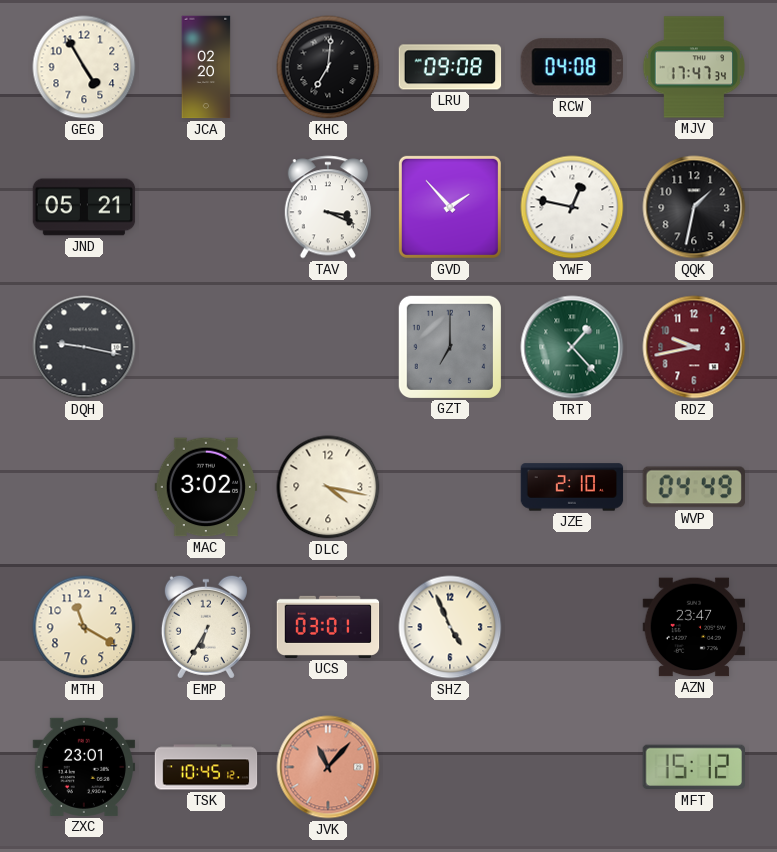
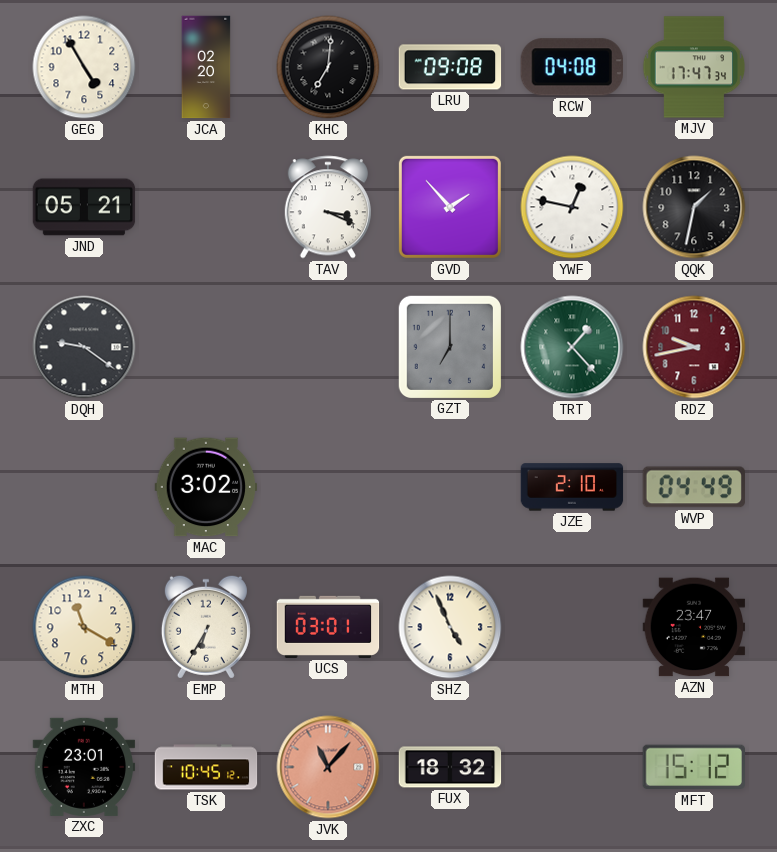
DQH: 9:17 -> 9:21 (84, 347)
DLC: 4:17 -> none (328, 487)
FUX: none -> 18:32 (450, 767)
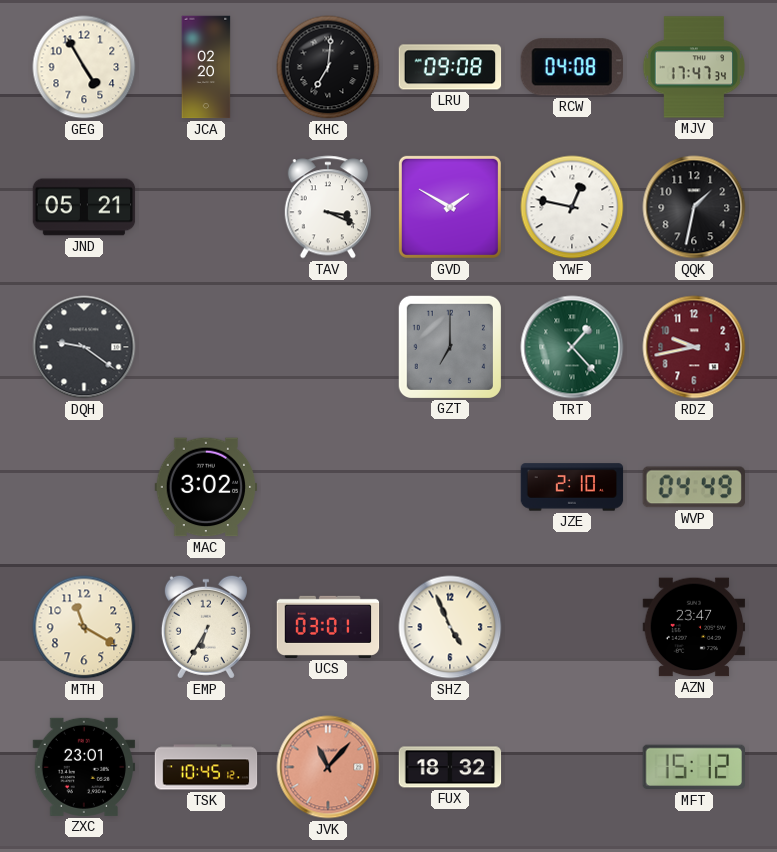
GVD: 1:53 -> 1:50 (450, 207)
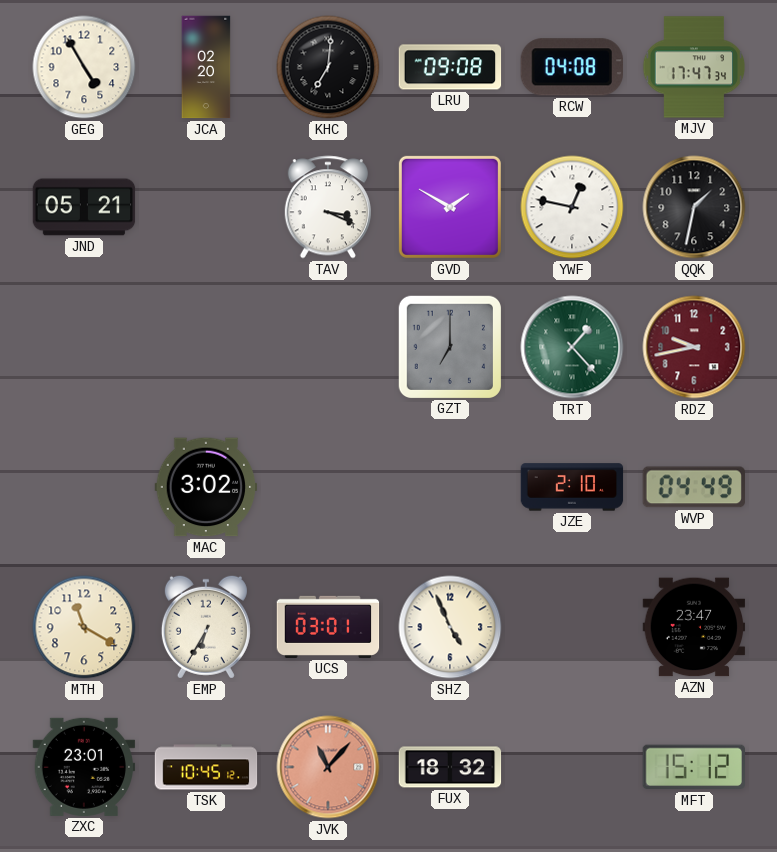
DQH: 9:21 -> none (84, 347)
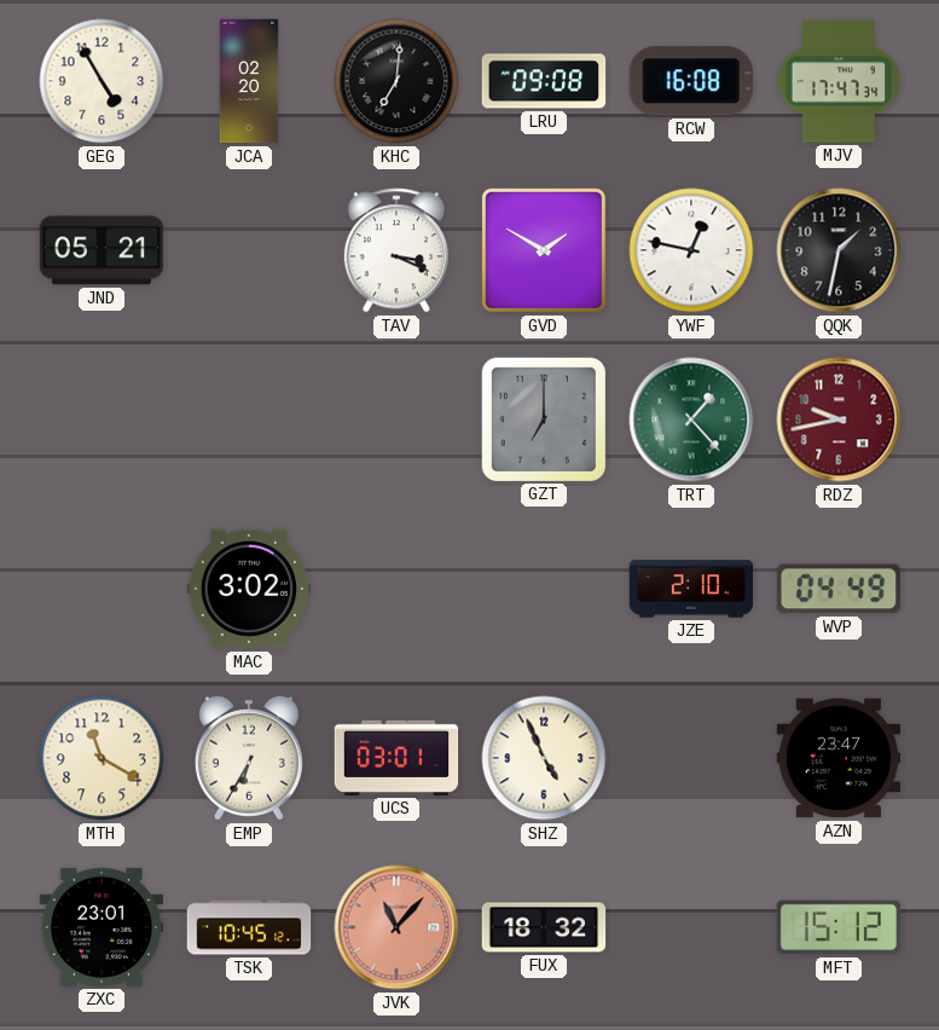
RCW: 04:08 -> 16:08 (691, 81)
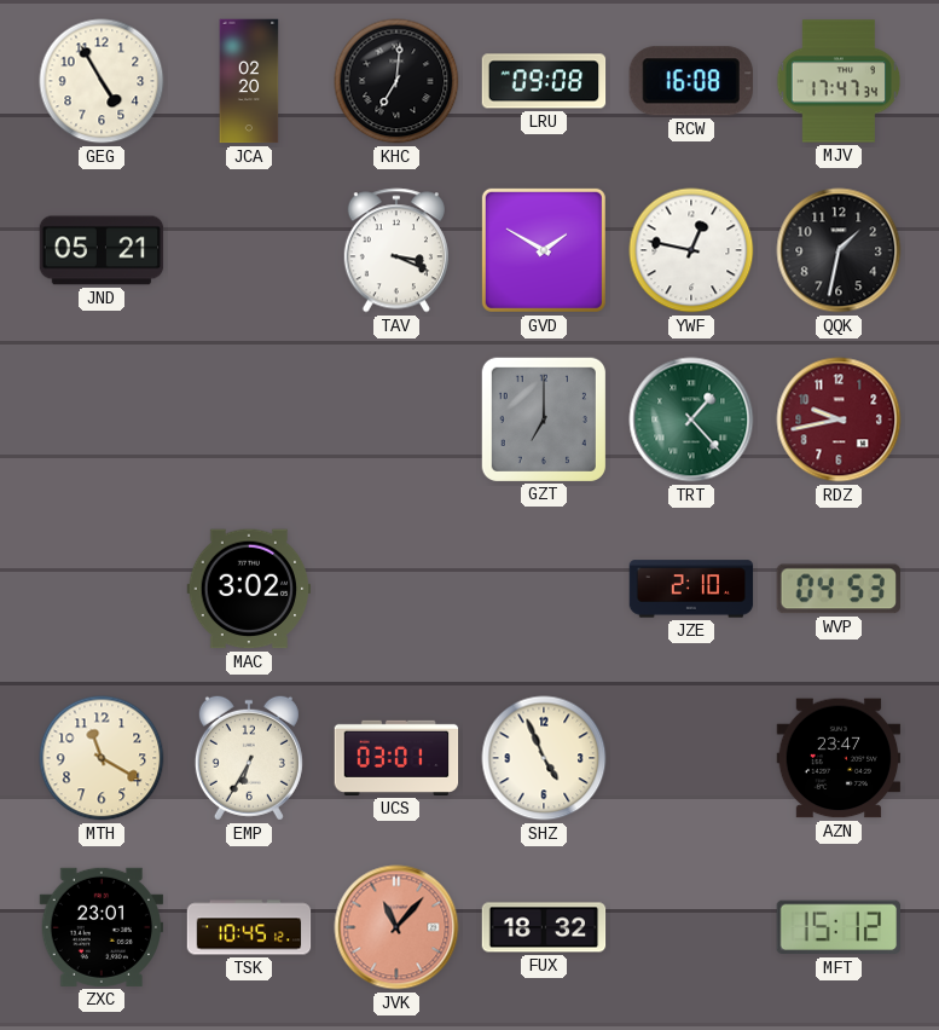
WVP: 04:49 -> 04:53 (839, 589)
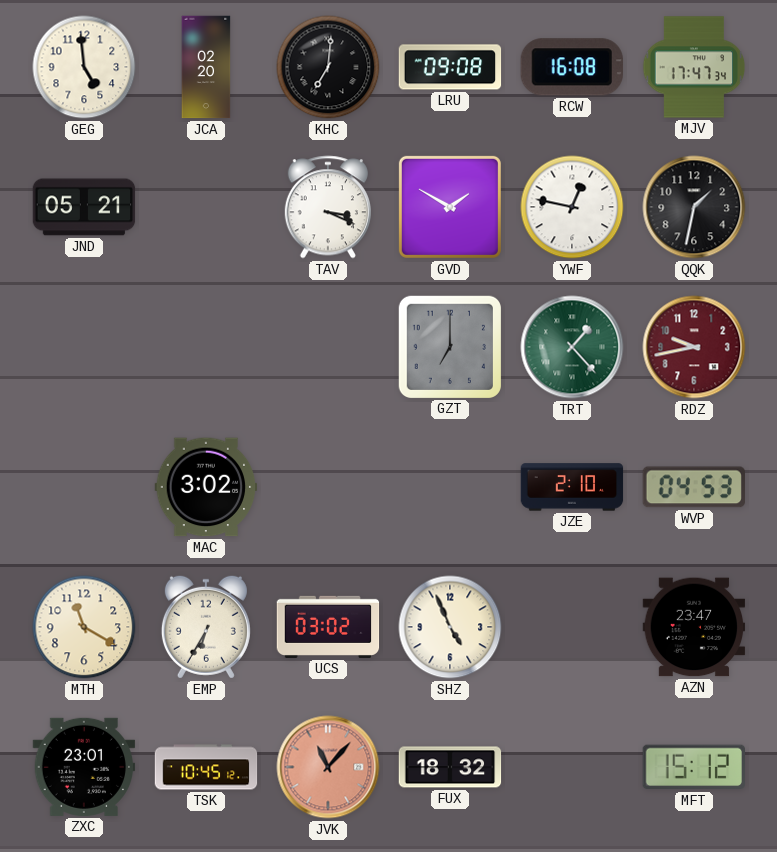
GEG: 4:55 -> 4:59 (84, 67)
UCS: 03:01 -> 03:02 (328, 627)
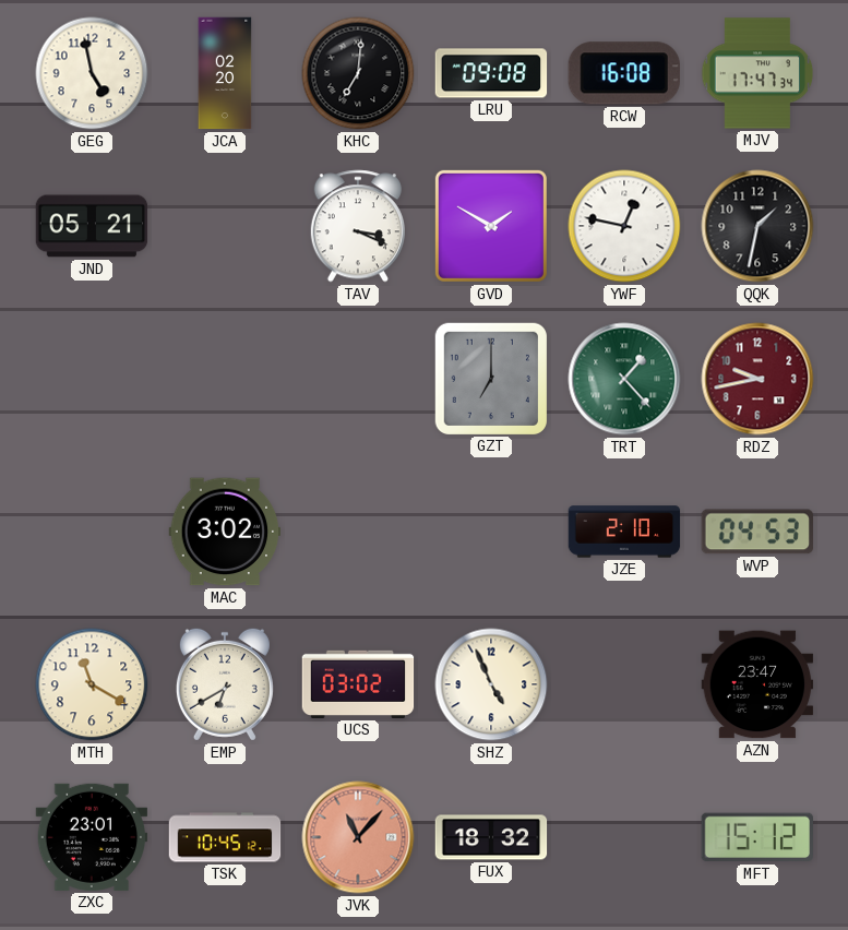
GEG: 4:59 -> 4:58 (92, 73)
EMP: 6:35 -> 6:40 (225, 684)
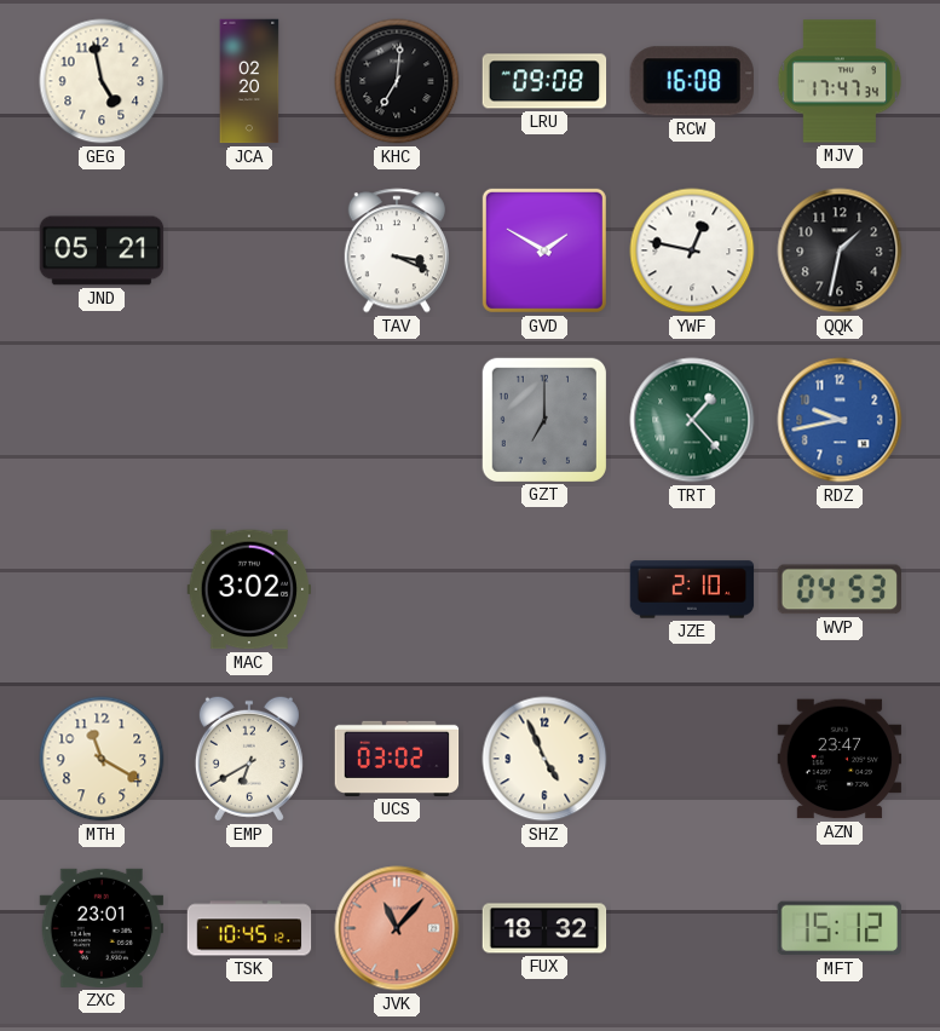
RDZ dial: burgundy -> blue (840, 420)
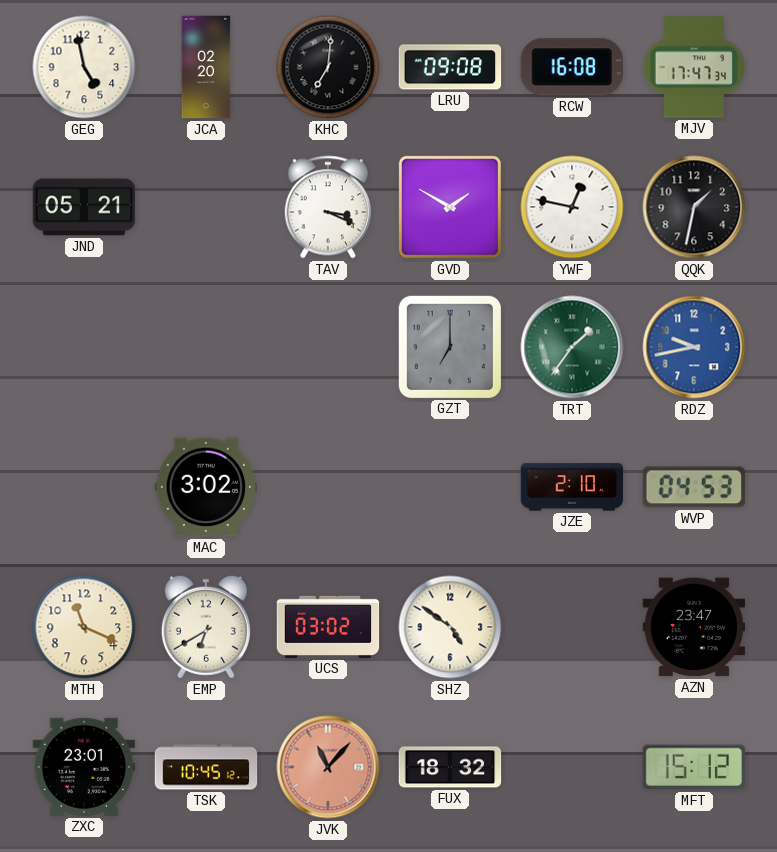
TRT: 1:23 -> 1:36 (572, 347)
MTH: 11:20 -> 11:19 (84, 627)
SHZ: 4:56 -> 4:51 (450, 627)
